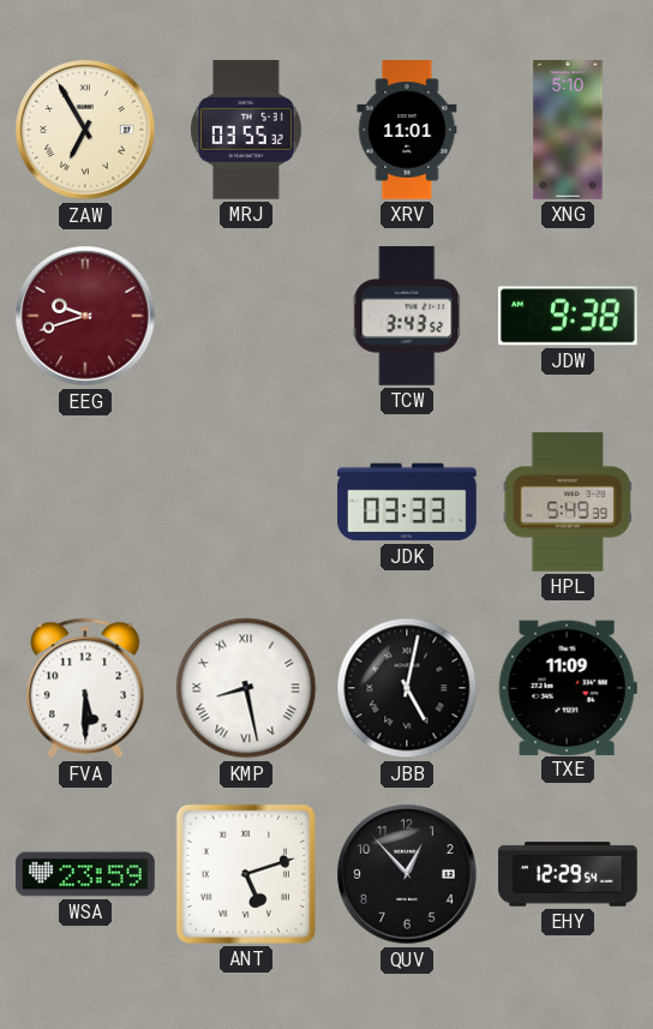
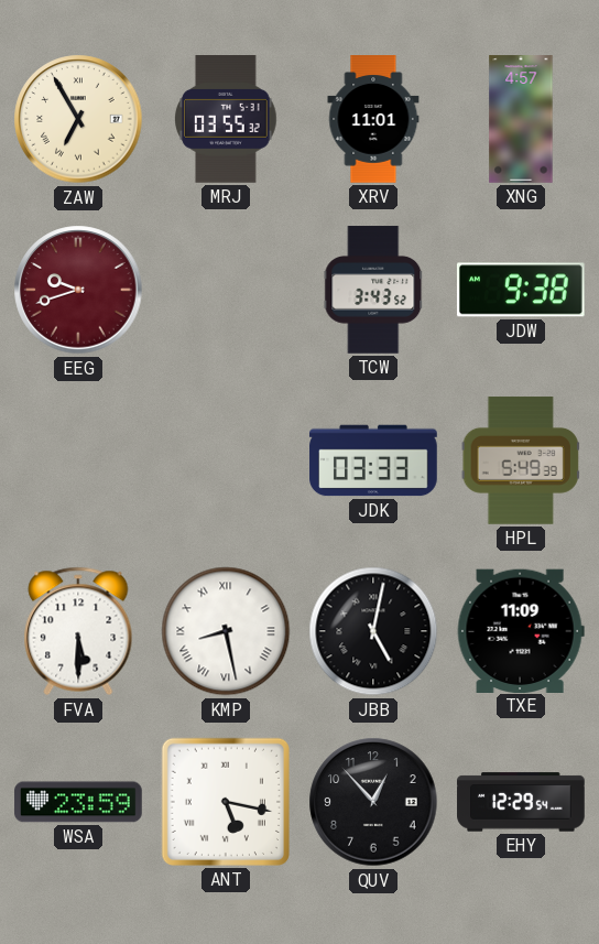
XNG: 5:10 -> 4:57 (521, 119)
ANT: 5:12 -> 5:17 (226, 802)
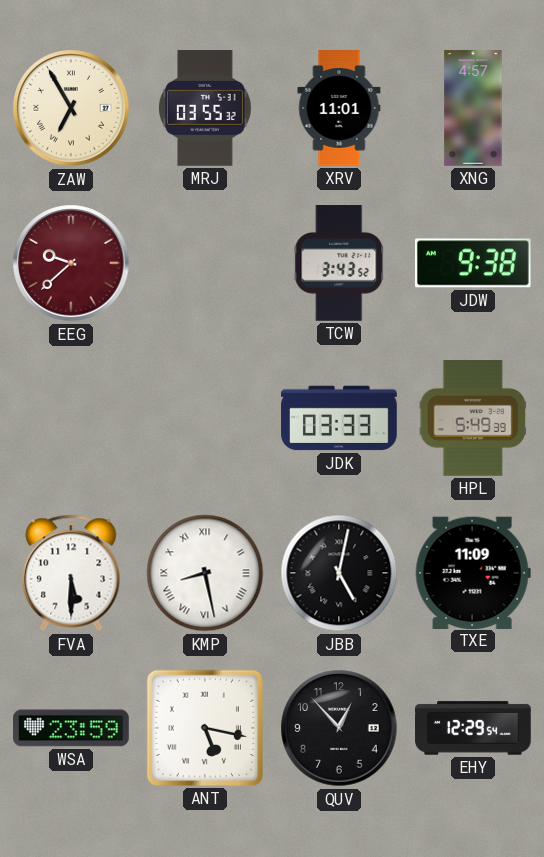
EEG: 9:42 -> 9:38 (71, 263)
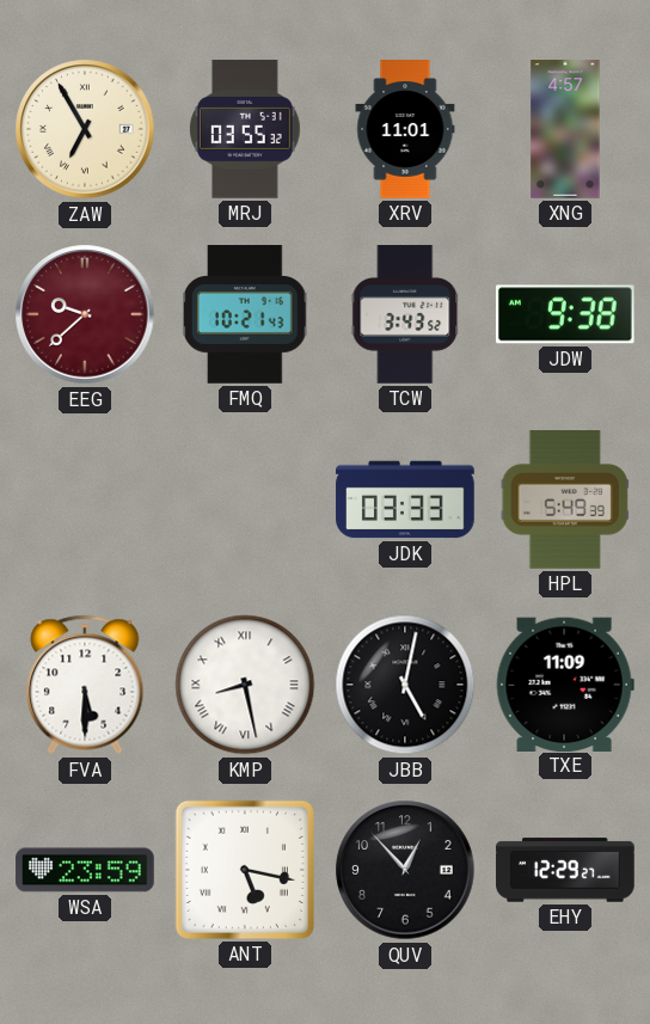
FMQ: none -> 10:21 (245, 314)
EHY: 12:29:54 -> 12:29:27 (565, 870)
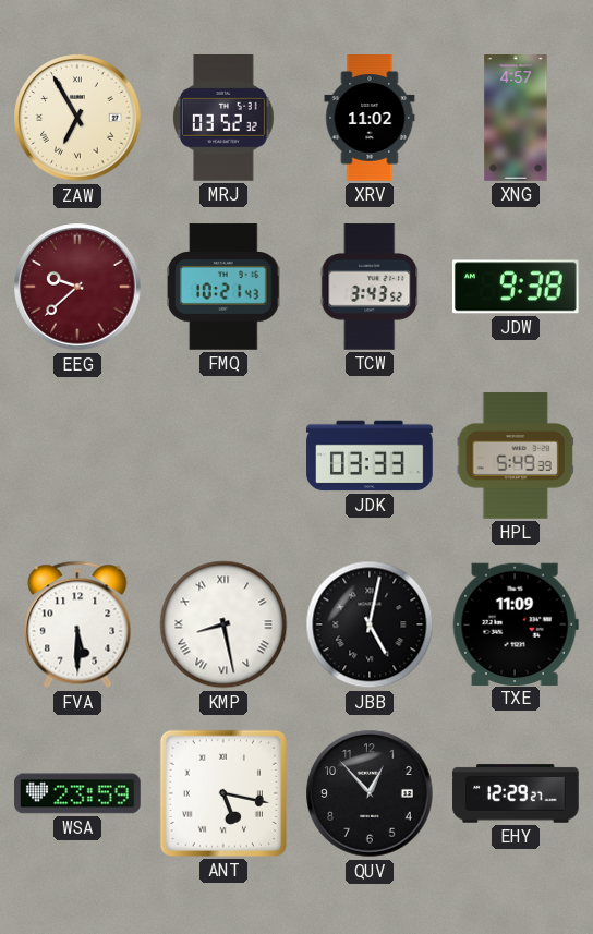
MRJ: 03:55 -> 03:52 (223, 118)
XRV: 11:01 -> 11:02 (370, 118)
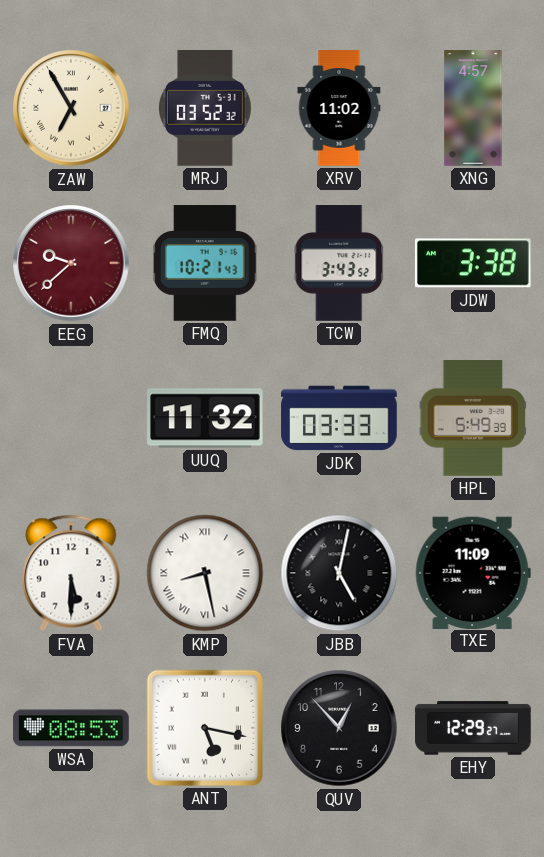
JDW: 9:38 -> 3:38 (473, 263)
UUQ: none -> 11:32 (206, 418)
WSA: 23:59 -> 08:53 (71, 728)
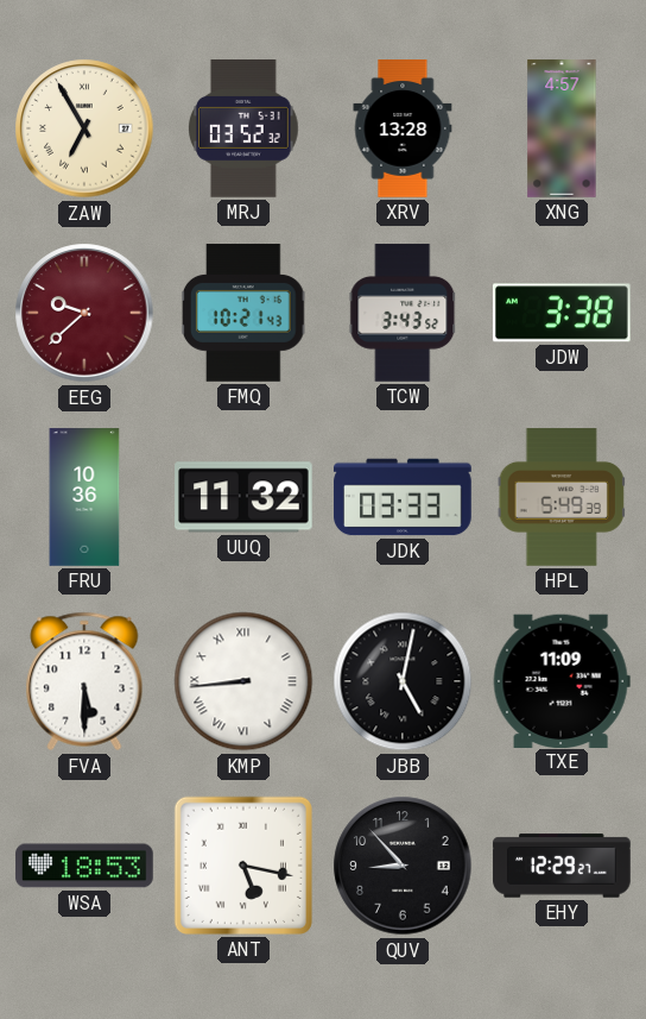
XRV: 11:02 -> 13:28 (403, 128)
FRU: none -> 10:36 (84, 497)
KMP: 8:28 -> 8:44 (243, 681)
WSA: 08:53 -> 18:53 (84, 866)
QUV: 12:53 -> 8:53 (403, 866)
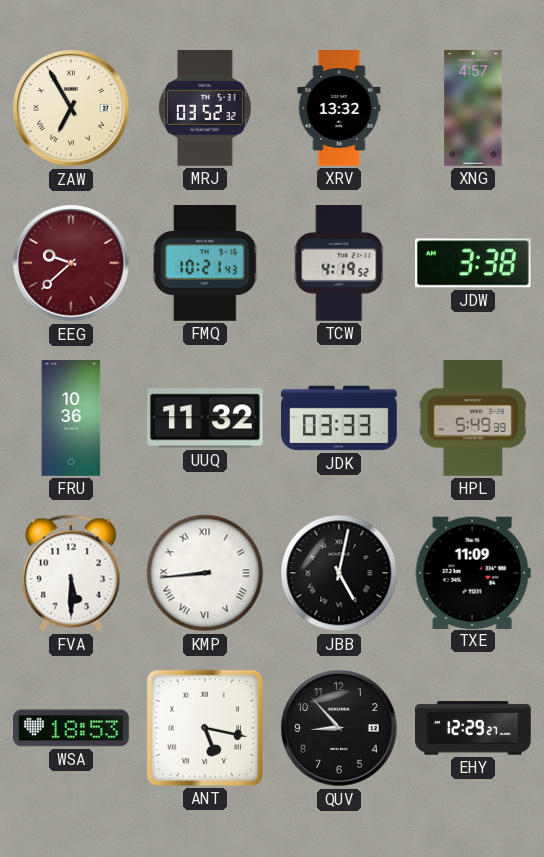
XRV: 13:28 -> 13:32 (339, 108)
TCW: 3:43 -> 4:19 (339, 263)
